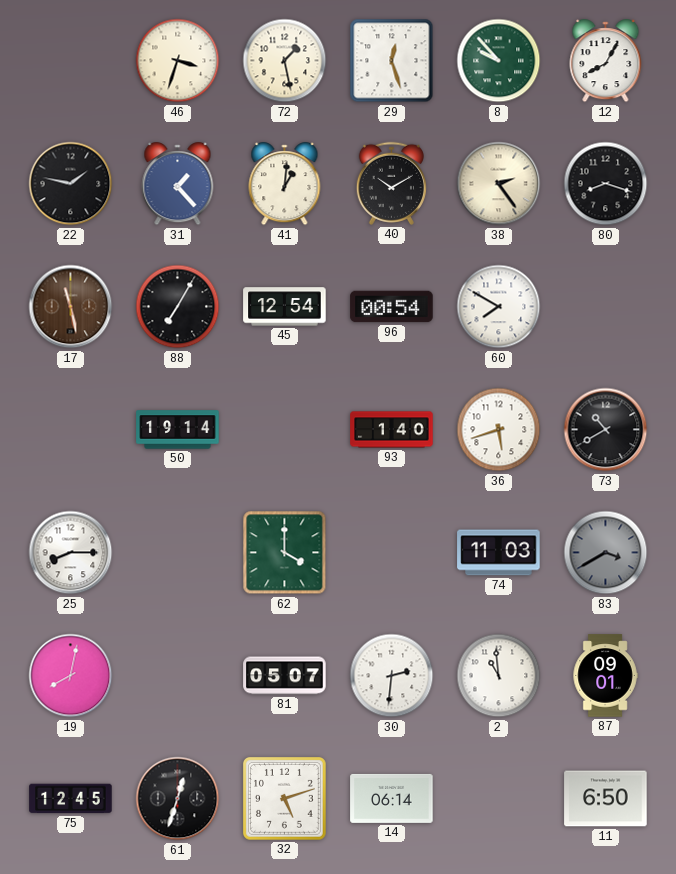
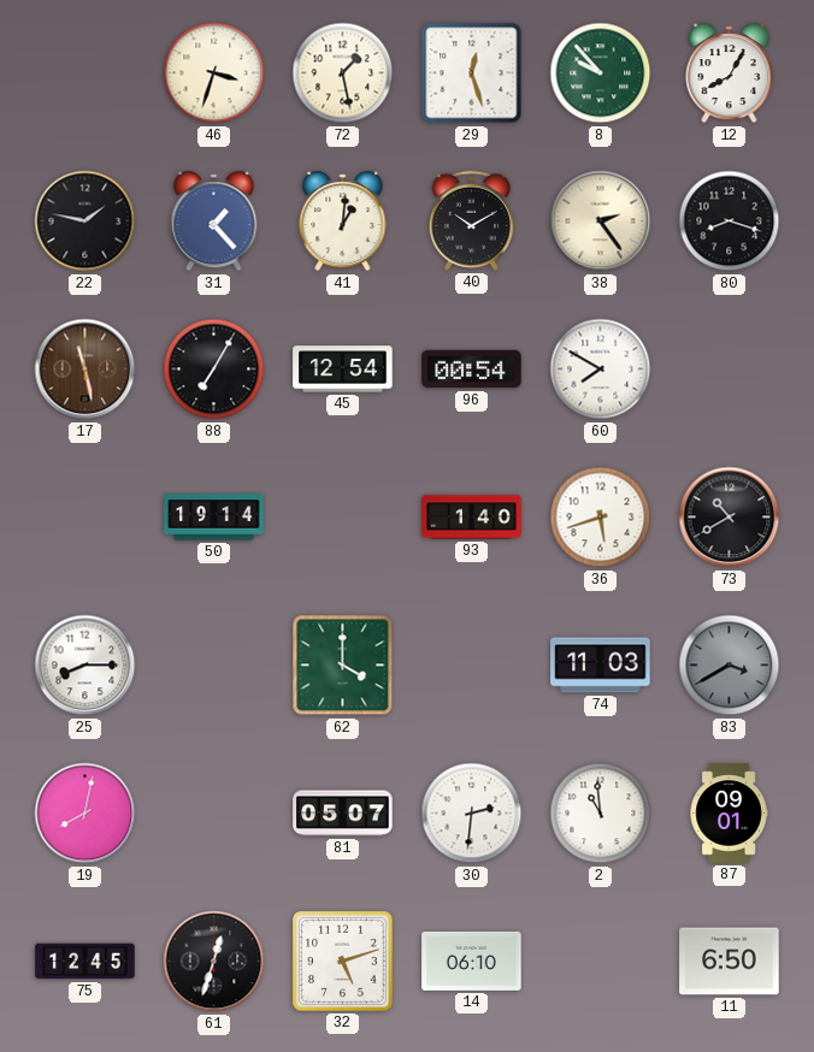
14: 06:14 -> 06:10 (472, 961)
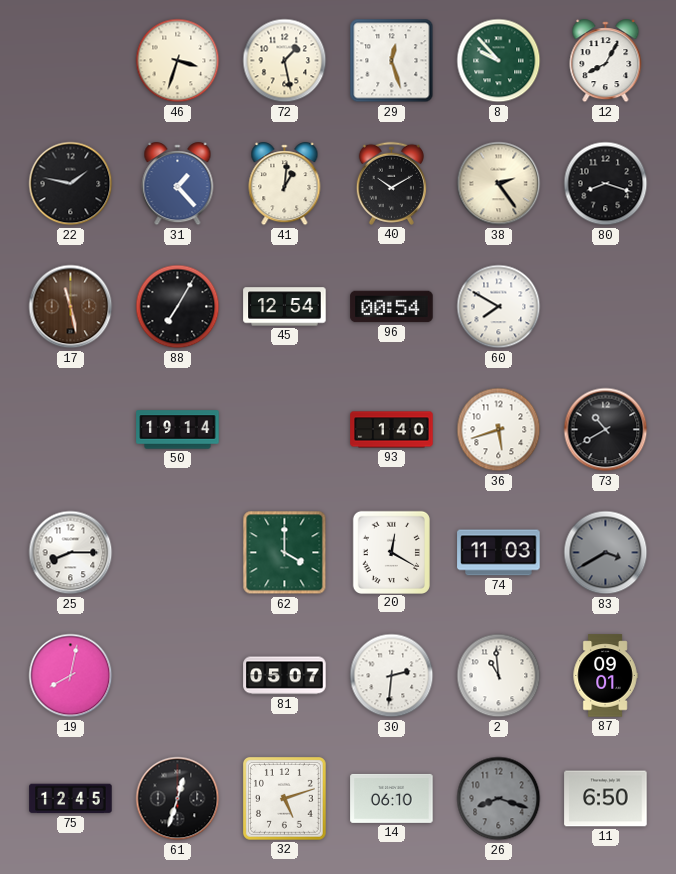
20: none -> 12:20 (391, 552)
26: none -> 8:18 (499, 799)
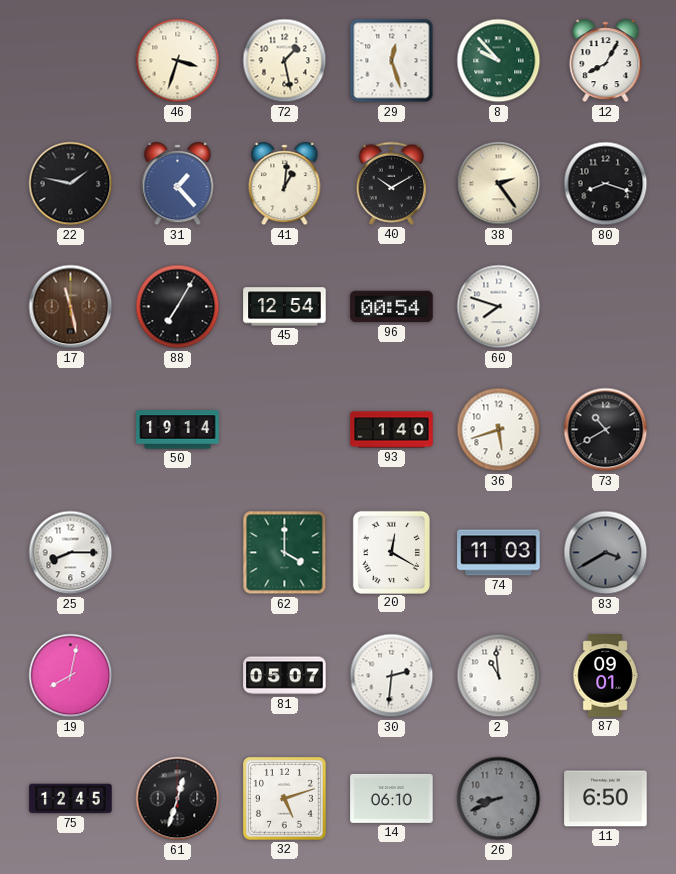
60: 7:50 -> 7:48 (499, 307)
26: 8:18 -> 8:41 (499, 799)
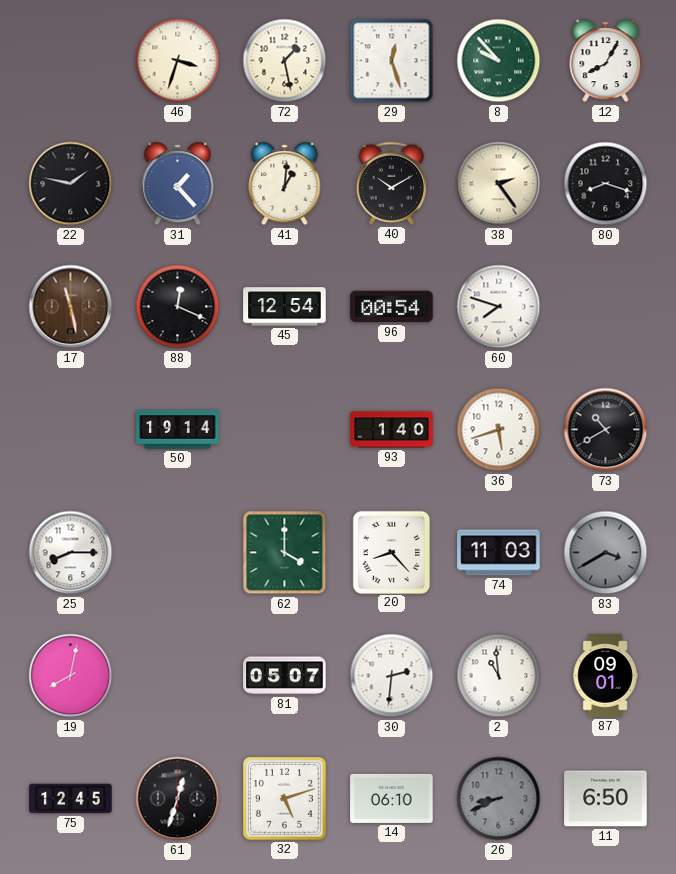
88: 7:05 -> 12:19 (178, 307)
20: 12:20 -> 8:23 (391, 552)
